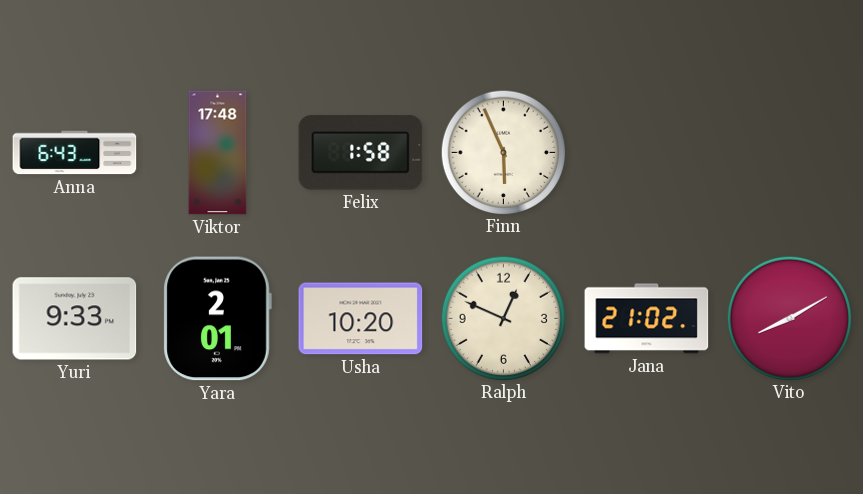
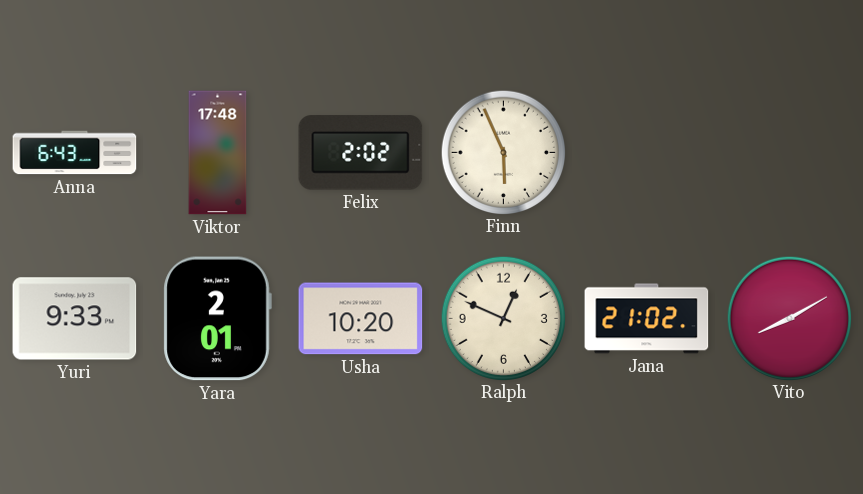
Felix: 1:58 -> 2:02 (361, 153)
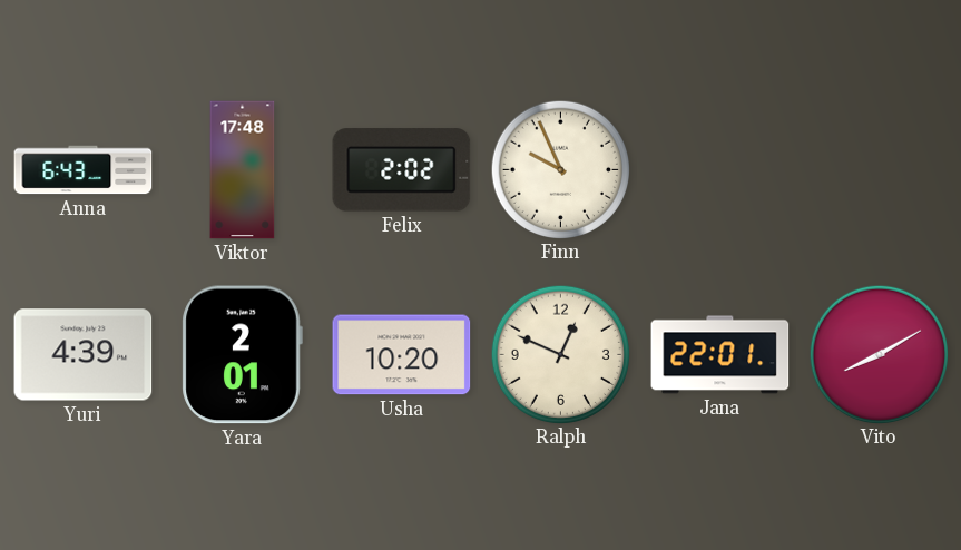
Finn: 5:56 -> 9:56 (560, 169)
Yuri: 9:33 -> 4:39 (84, 355)
Jana: 21:02 -> 22:01 (720, 355)
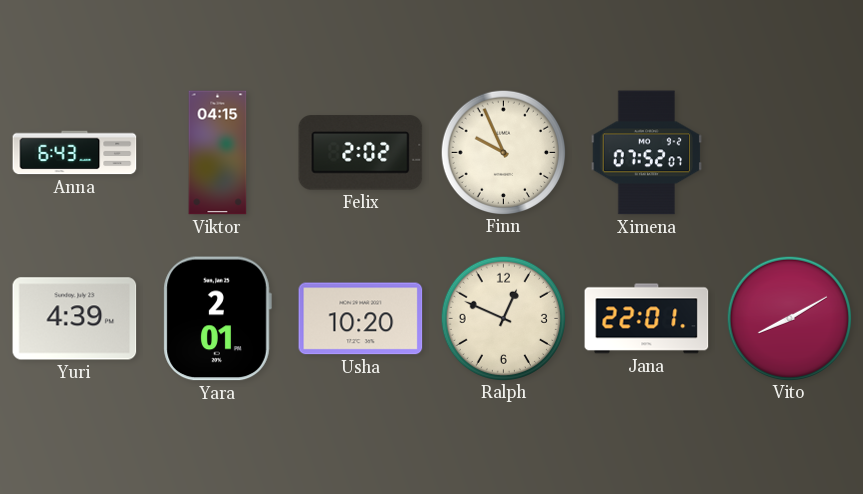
Viktor: 17:48 -> 04:15 (218, 153)
Ximena: none -> 07:52 (647, 153)
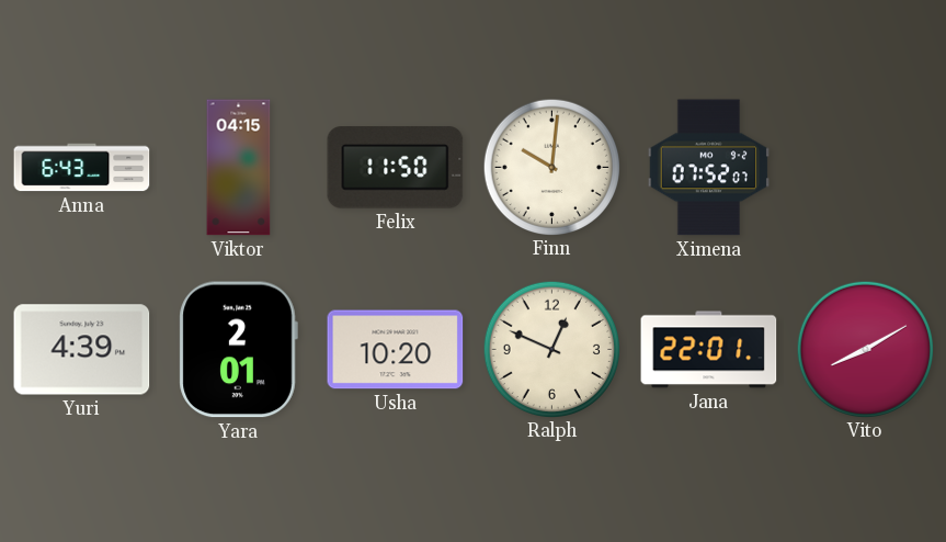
Felix: 2:02 -> 11:50 (396, 168)
Finn: 9:56 -> 10:01 (551, 167)
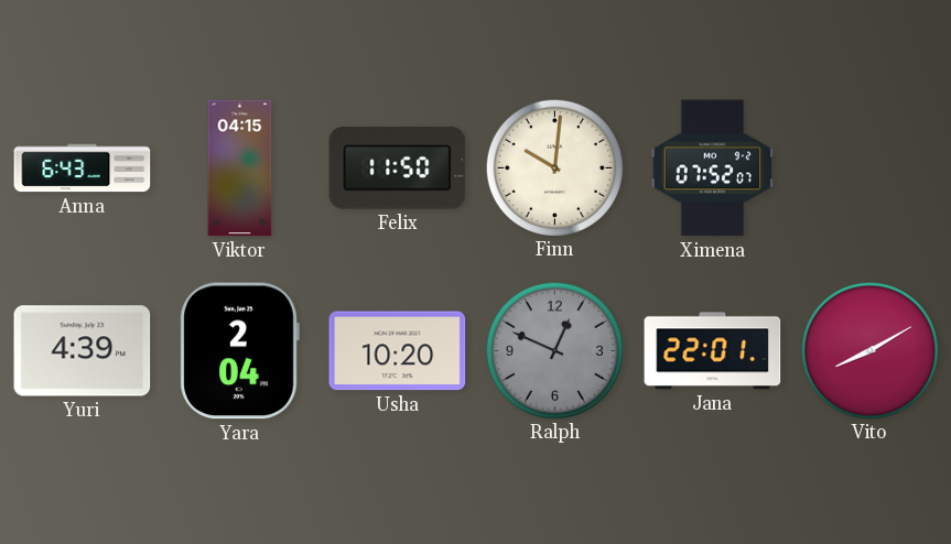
Yara: 2:01 -> 2:04 (239, 351)
Ralph dial: cream -> grey (554, 350)
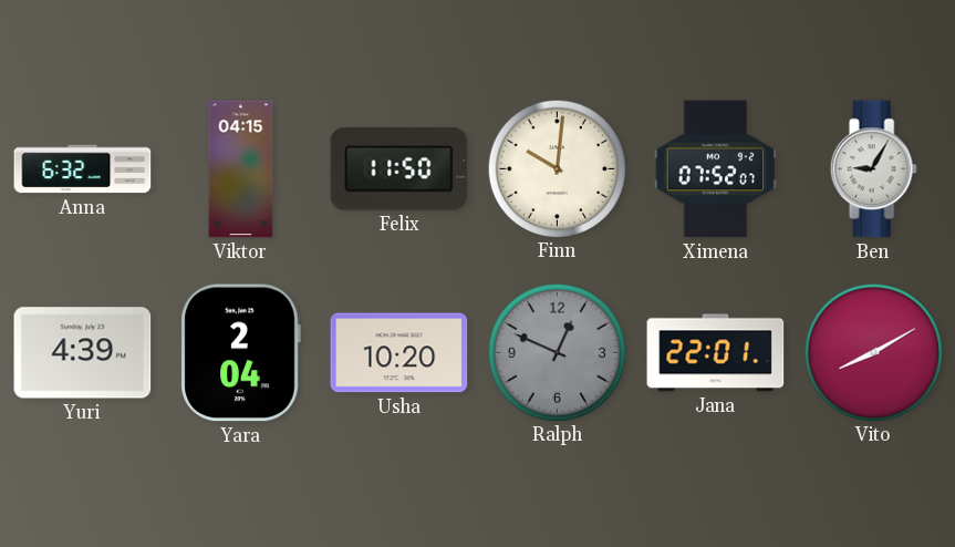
Anna: 6:43 -> 6:32 (83, 169)
Ben: none -> 9:05 (873, 169)
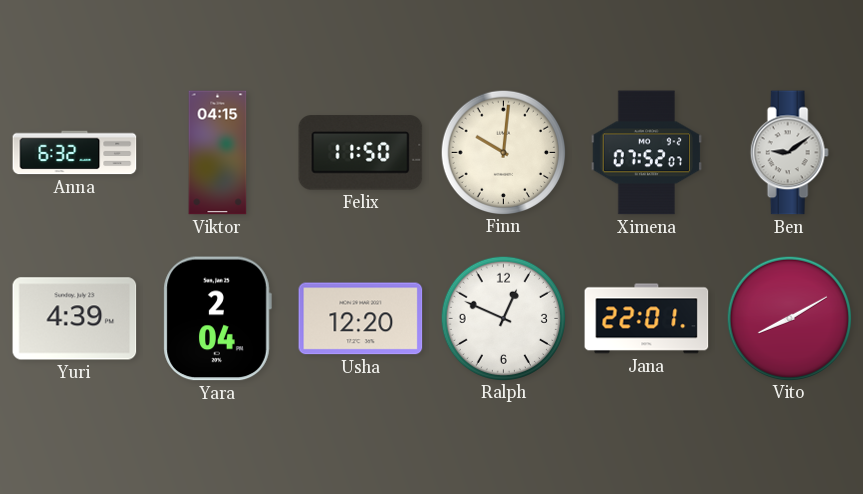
Ben: 9:05 -> 9:09 (789, 153)
Usha: 10:20 -> 12:20 (361, 319)
Ralph dial: grey -> white (503, 318)
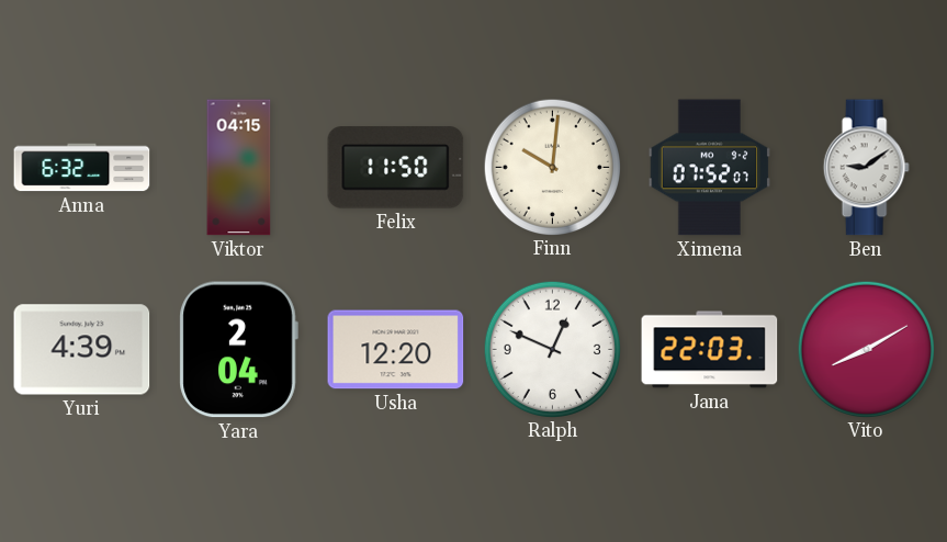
Jana: 22:01 -> 22:03 (710, 350)
